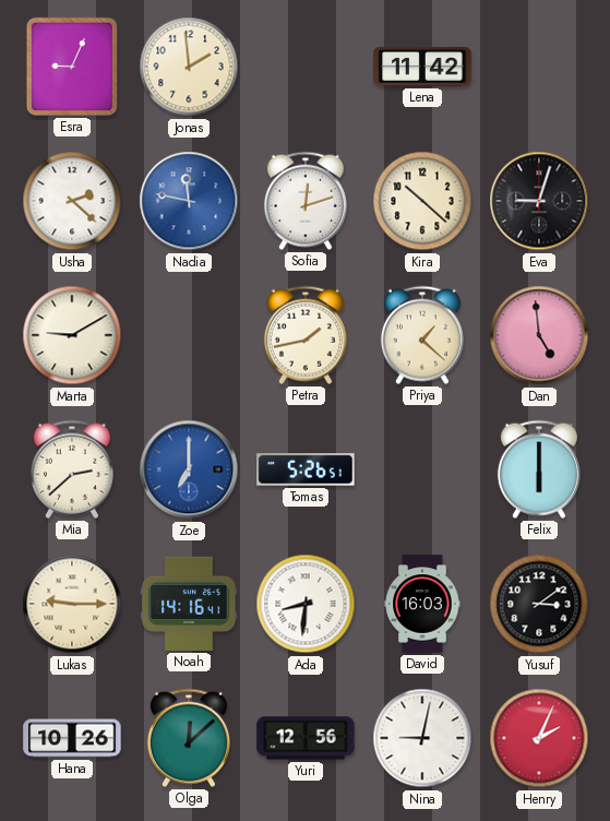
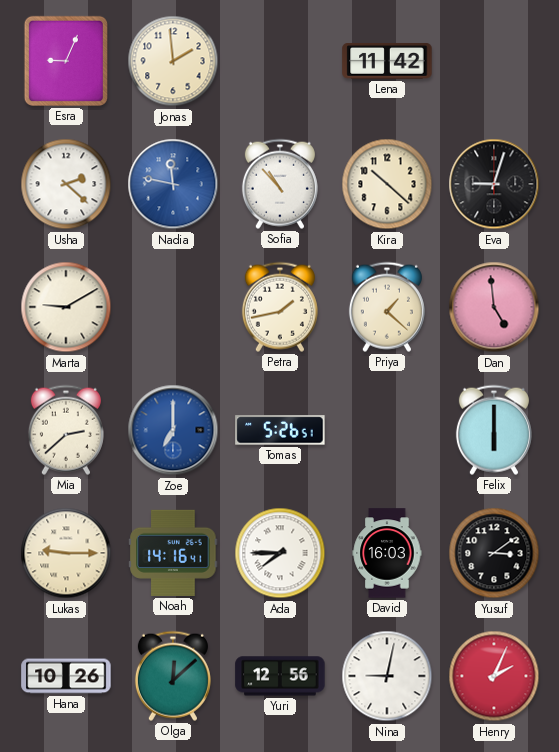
Sofia: 12:12 -> 10:53 (280, 184)
Ada: 8:31 -> 7:45 (280, 553)
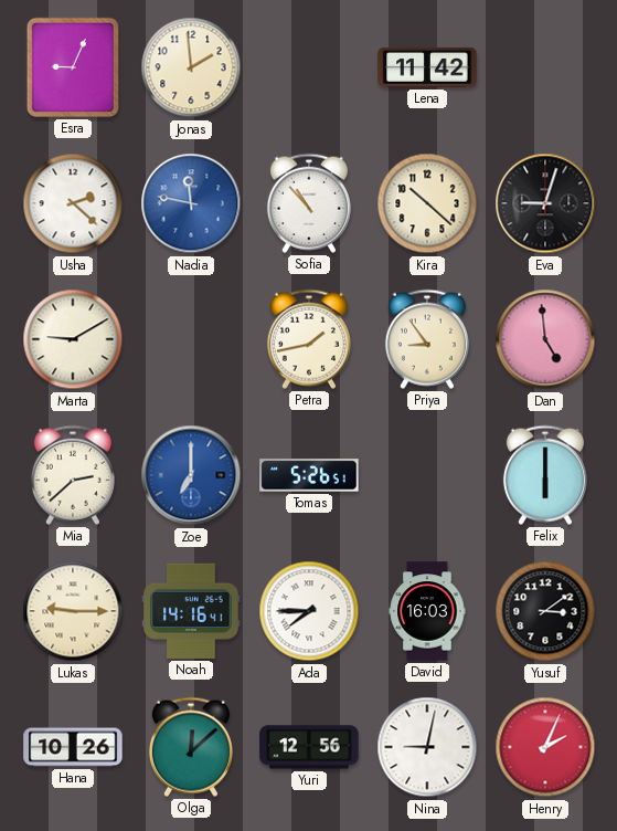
Priya: 1:22 -> 8:54 (427, 339)
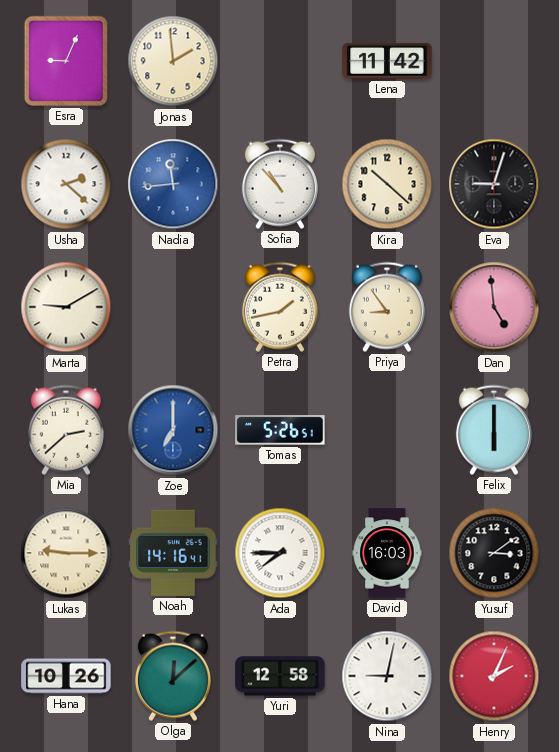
Nadia: 11:47 -> 11:44 (173, 184)
Yuri: 12:56 -> 12:58 (280, 676)
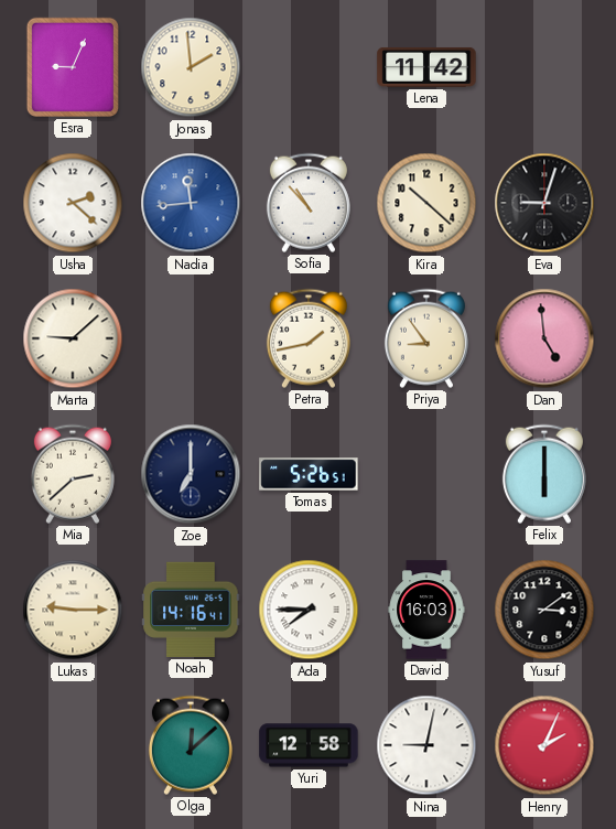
Marta: 9:10 -> 9:08 (73, 338)
Zoe dial: blue -> navy (191, 474)
Hana: 10:26 -> none (66, 676)
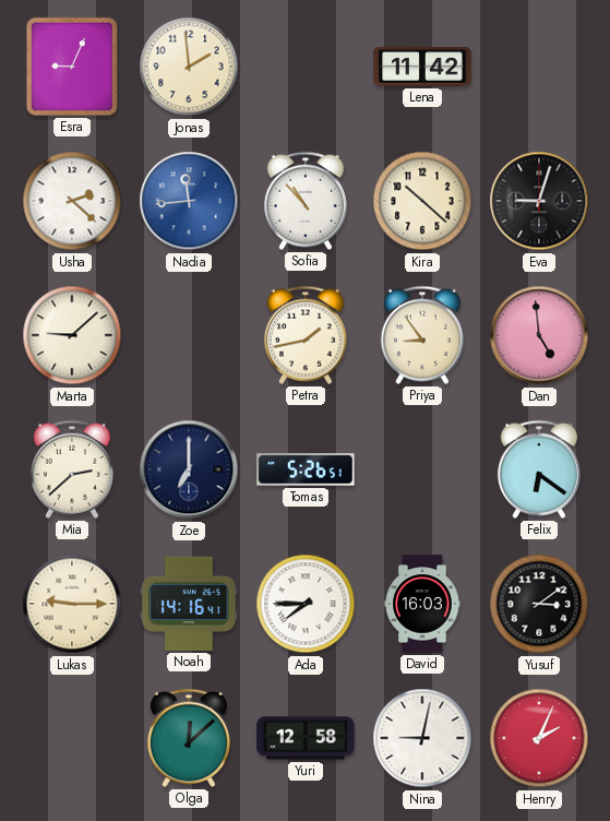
Felix: 6:00 -> 6:21 (539, 469)
